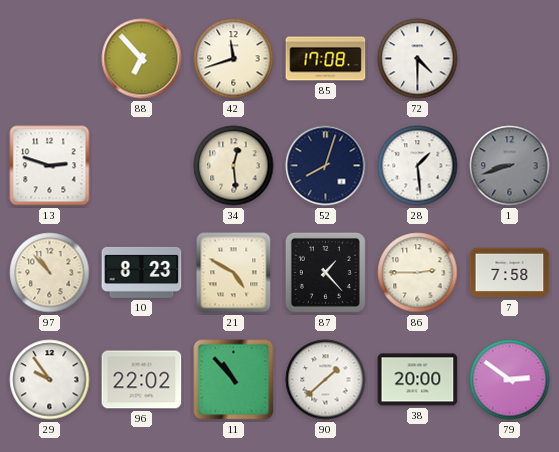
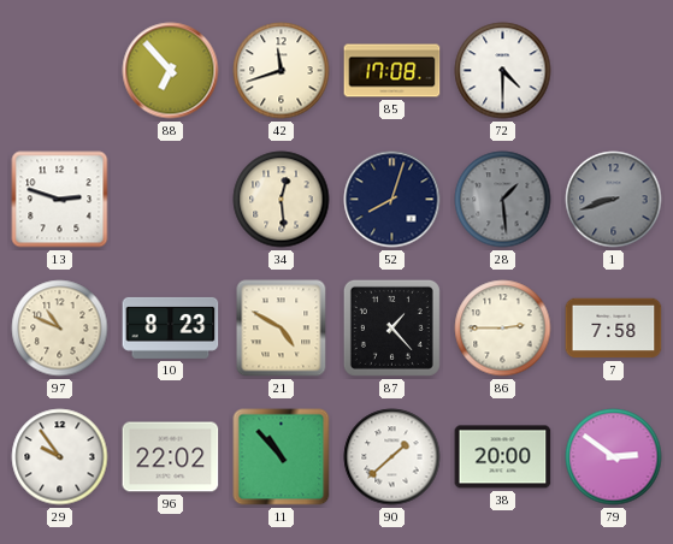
28 dial: white -> grey (503, 200)
97: 10:53 -> 10:49 (60, 329)
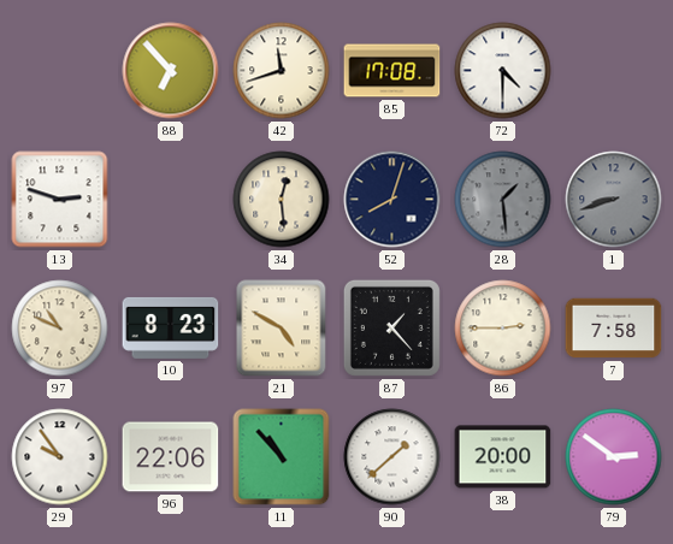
96: 22:02 -> 22:06 (171, 457)
